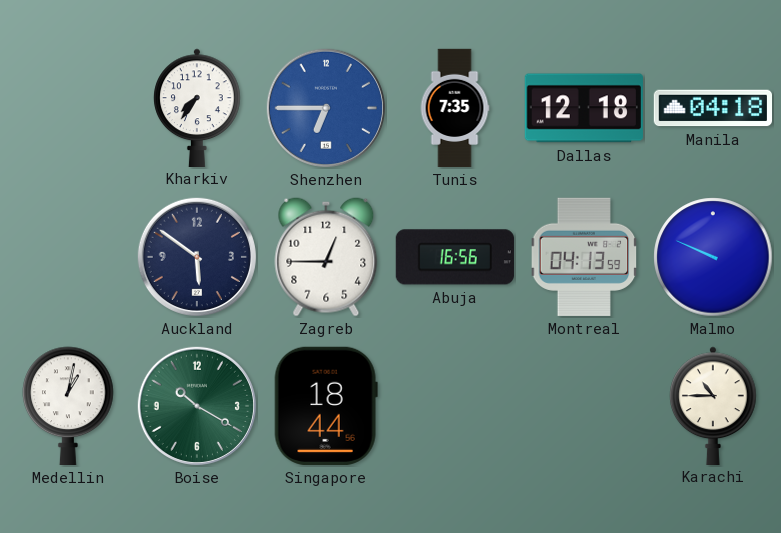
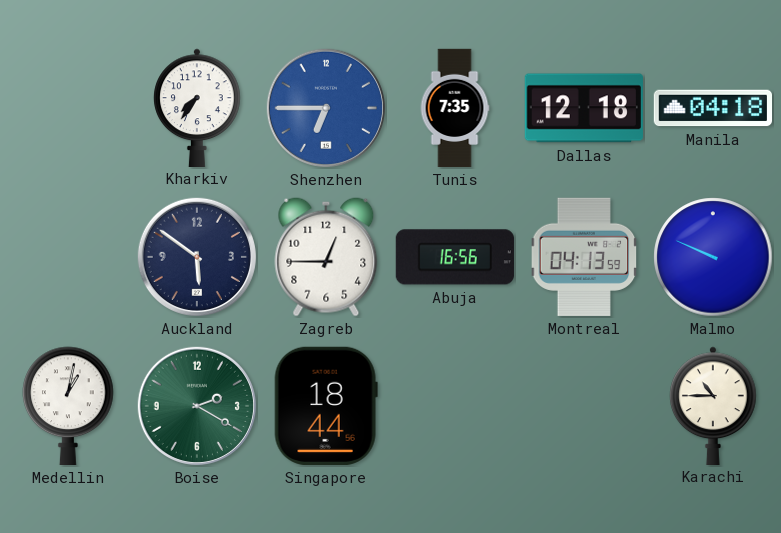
Boise: 10:20 -> 2:20 (197, 406)
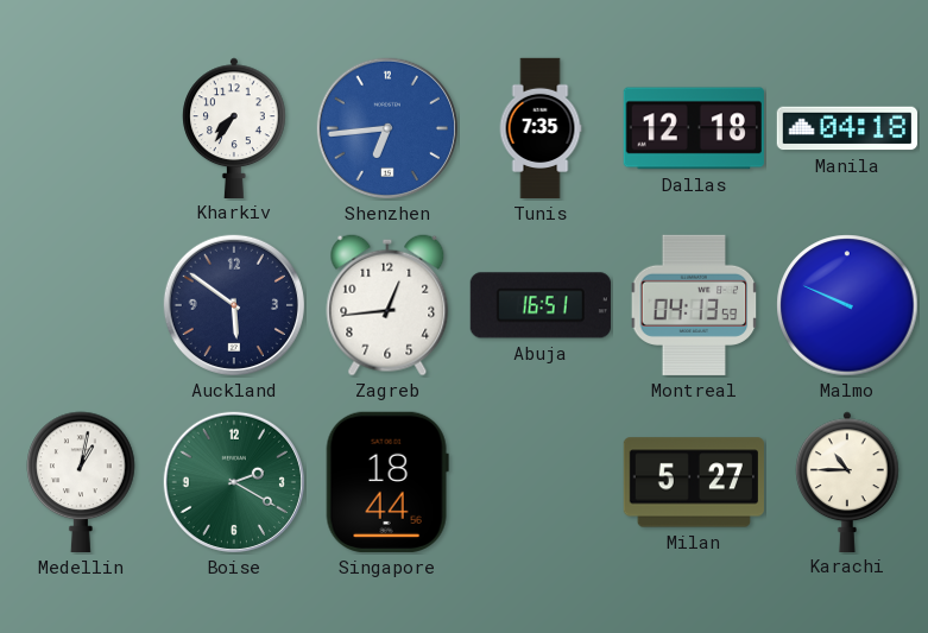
Shenzhen: 6:45 -> 6:44 (387, 128)
Zagreb: 12:45 -> 12:44 (387, 305)
Abuja: 16:56 -> 16:51 (541, 305)
Milan: none -> 5:27 (693, 482)
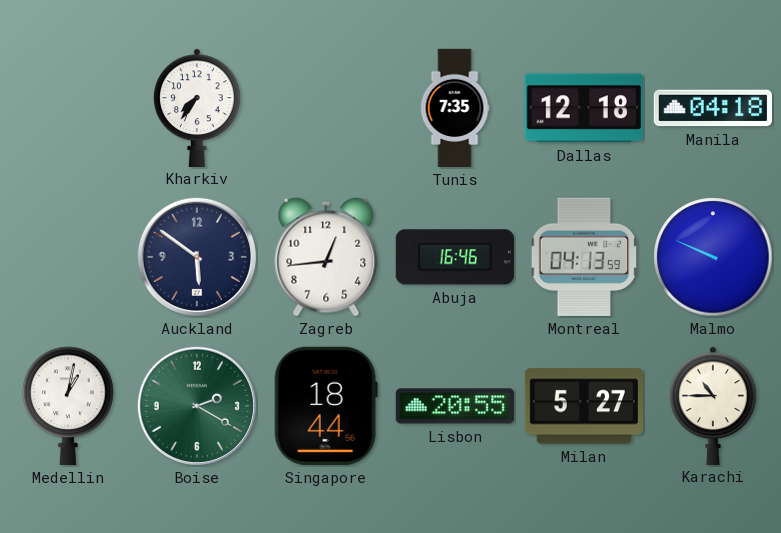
Shenzhen: 6:44 -> none (387, 128)
Abuja: 16:51 -> 16:46 (455, 257)
Lisbon: none -> 20:55 (455, 406)
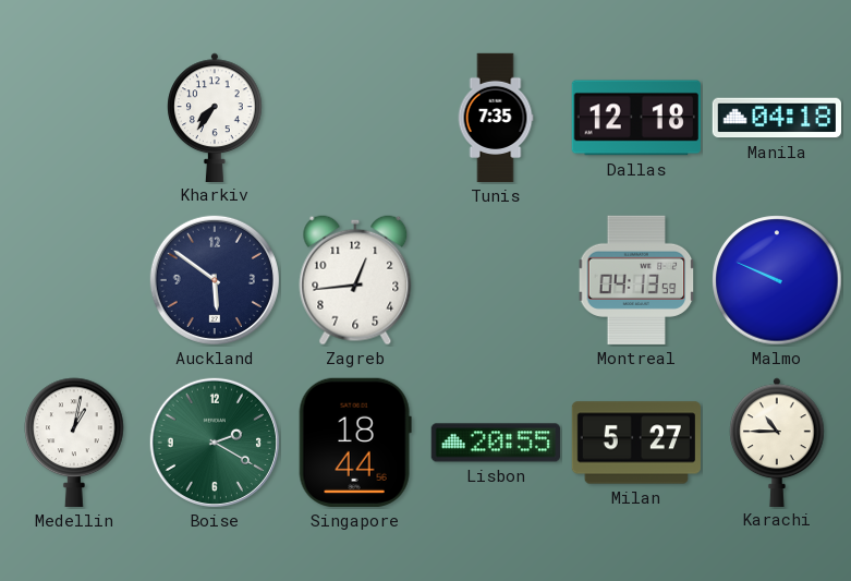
Abuja: 16:46 -> none (455, 257)
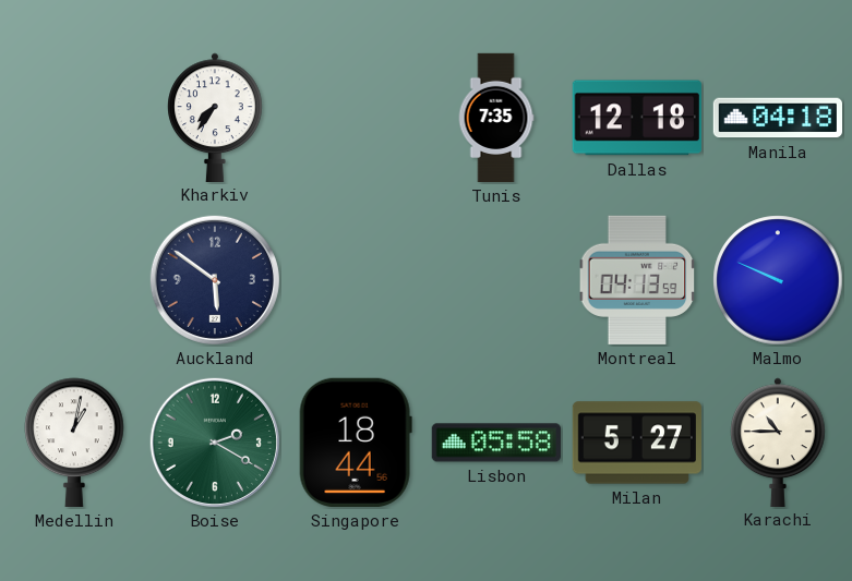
Zagreb: 12:44 -> none (355, 280)
Lisbon: 20:55 -> 05:58 (496, 443)
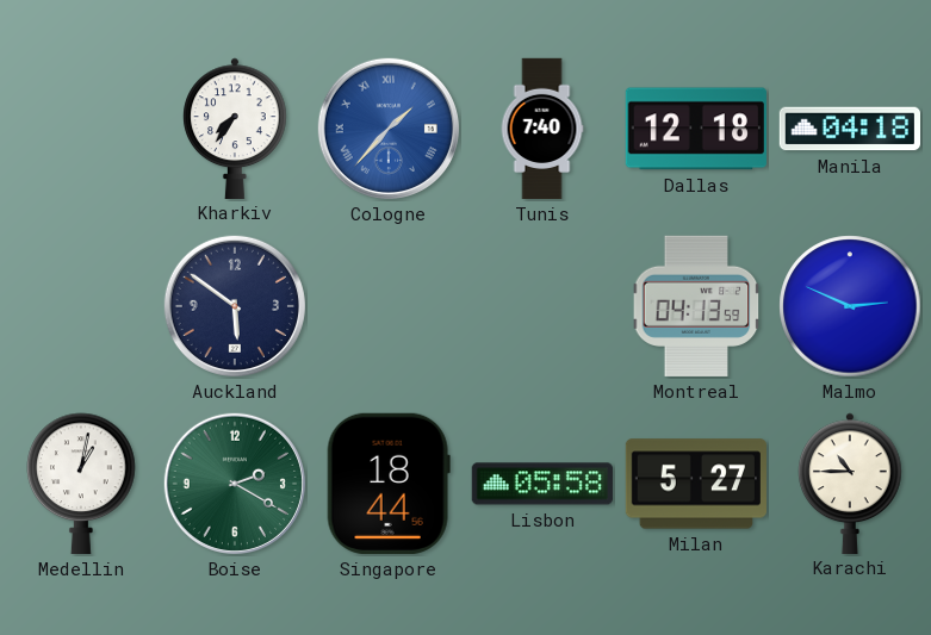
Cologne: none -> 1:37 (389, 129)
Tunis: 7:35 -> 7:40 (542, 129)
Malmo: 9:49 -> 2:49 (850, 306)
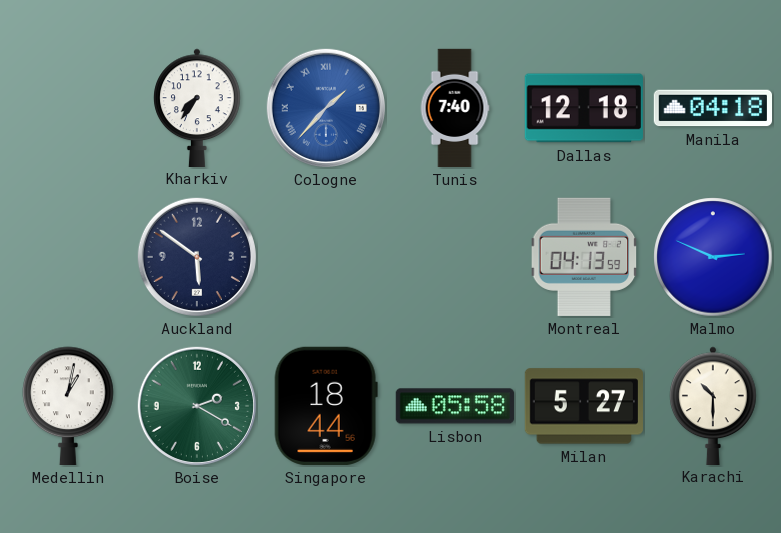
Karachi: 10:45 -> 10:30 (713, 405)
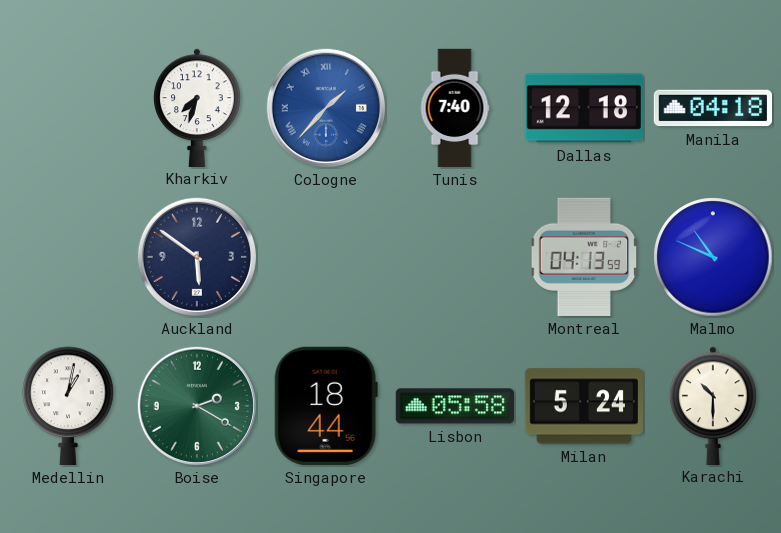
Kharkiv: 7:36 -> 7:33 (197, 107)
Malmo: 2:49 -> 10:49 (713, 257)
Milan: 5:27 -> 5:24 (583, 406)
